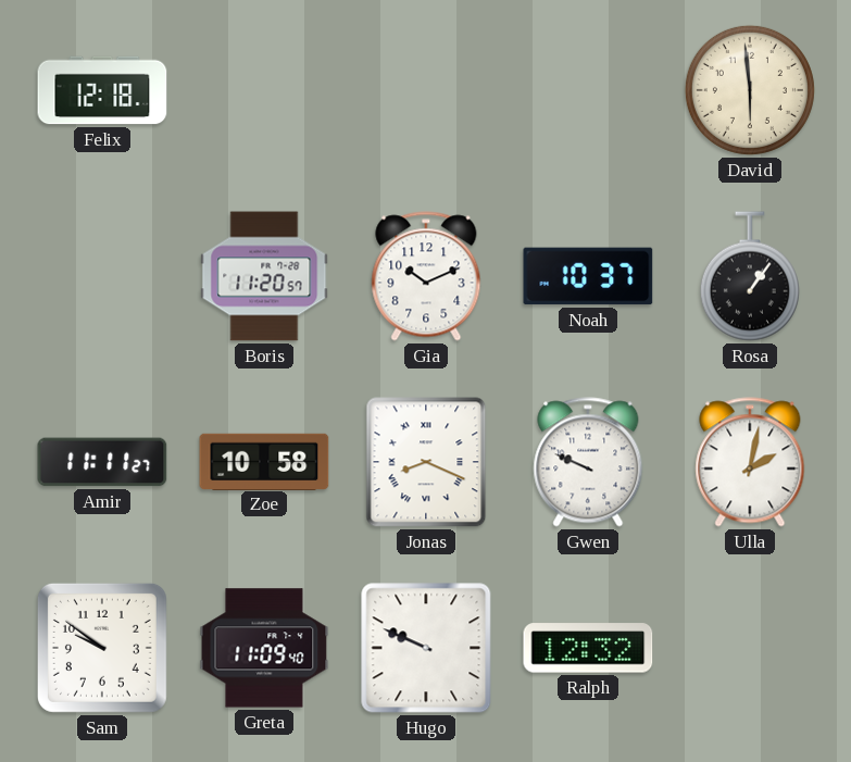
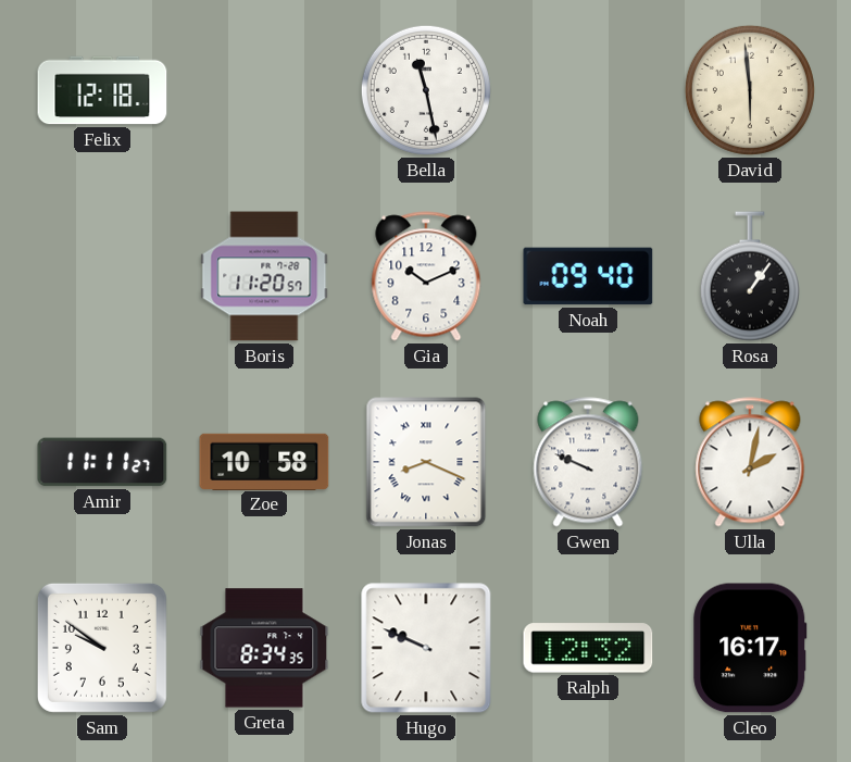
Bella: none -> 11:28 (426, 90)
Noah: 10:37 -> 09:40 (588, 276)
Greta: 11:09 -> 8:34 (264, 648)
Cleo: none -> 16:17 (750, 648)
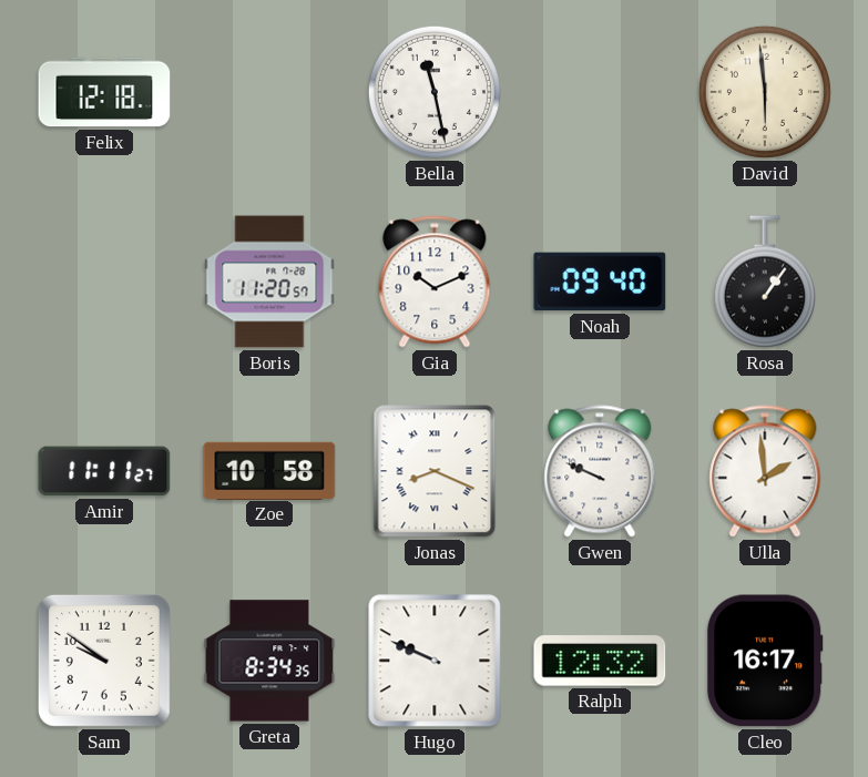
Ulla: 2:02 -> 1:59 (765, 471)
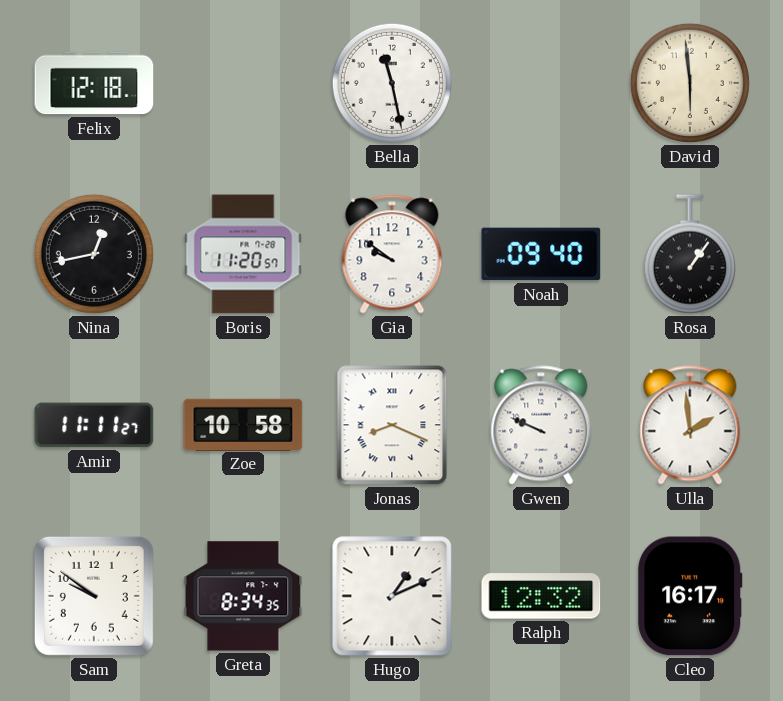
Nina: none -> 12:43 (94, 254)
Gia: 10:11 -> 9:51 (392, 254)
Hugo: 9:49 -> 1:11 (392, 596)
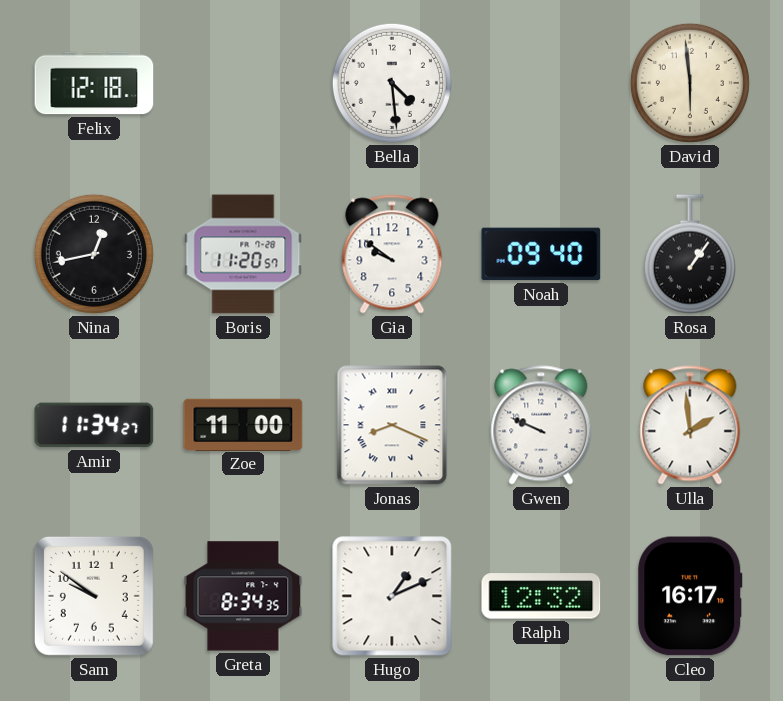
Bella: 11:28 -> 4:29 (392, 83)
Amir: 11:11 -> 11:34 (94, 425)
Zoe: 10:58 -> 11:00 (243, 424)
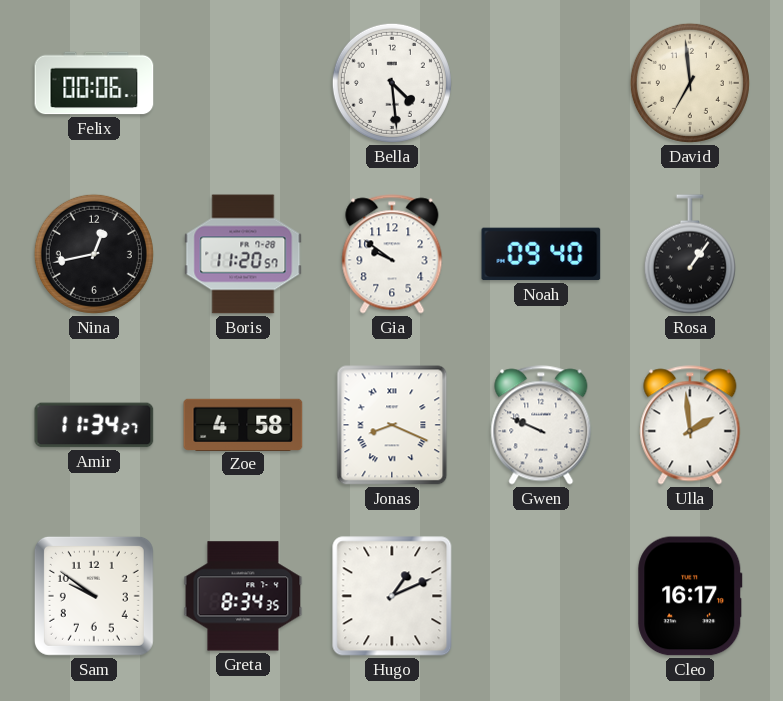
Felix: 12:18 -> 00:06 (94, 83)
David: 5:59 -> 6:59 (690, 83)
Zoe: 11:00 -> 4:58 (243, 424)
Ralph: 12:32 -> none (541, 596)
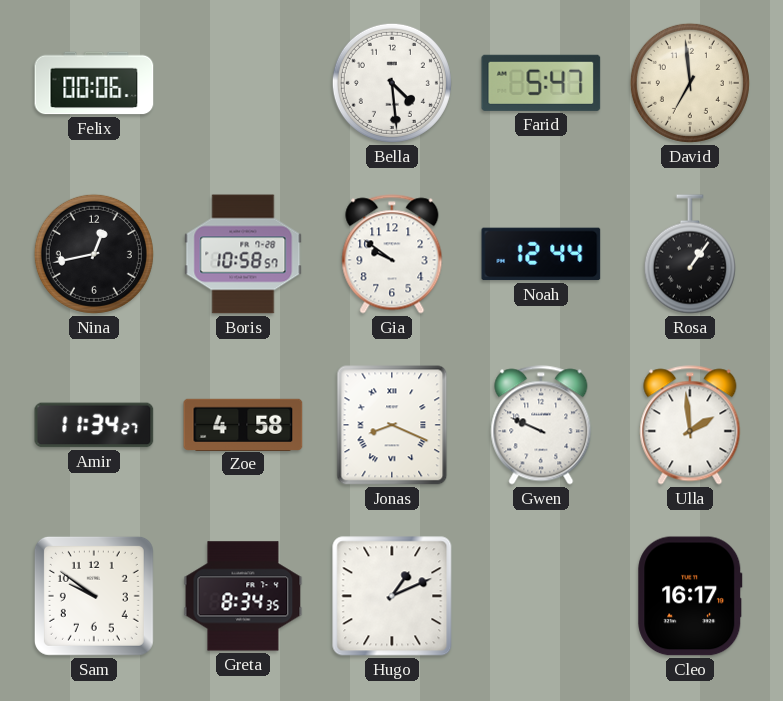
Farid: none -> 5:47 (541, 83)
Boris: 11:20 -> 10:58 (243, 254)
Noah: 09:40 -> 12:44 (541, 254)
